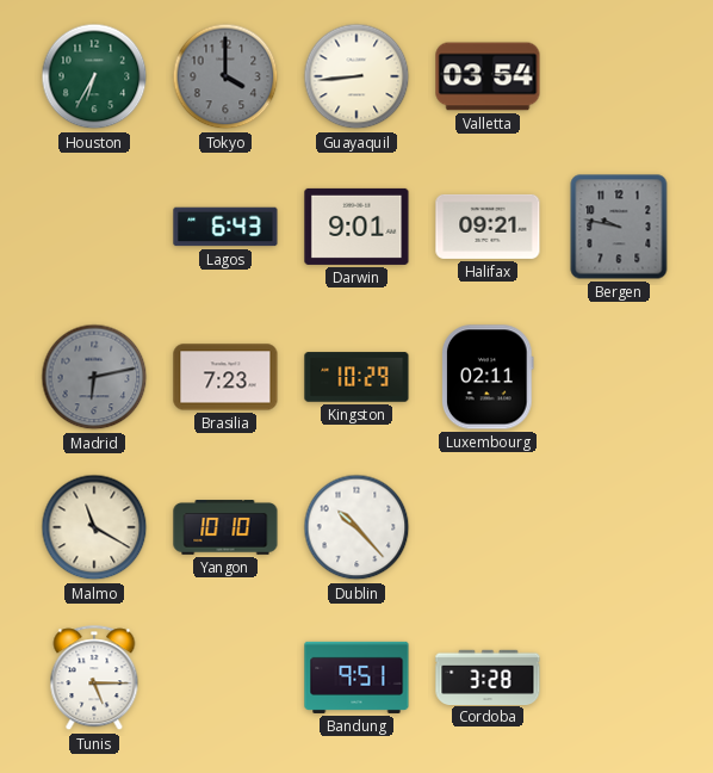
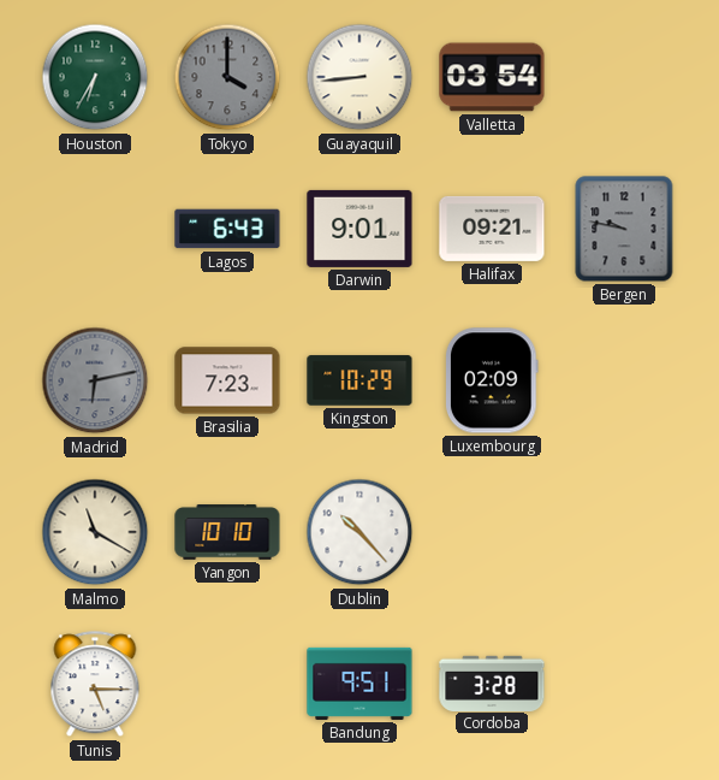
Luxembourg: 02:11 -> 02:09 (492, 380)
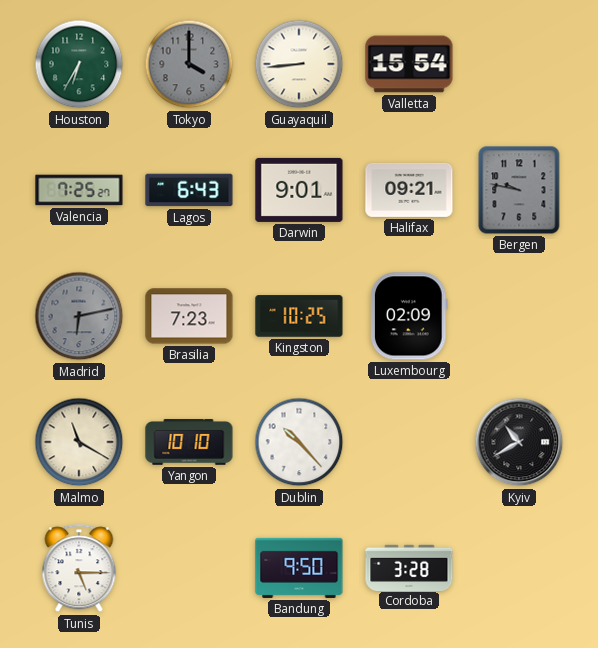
Valletta: 03:54 -> 15:54 (409, 64)
Valencia: none -> 7:25 (79, 190)
Kingston: 10:29 -> 10:25 (299, 316)
Kyiv: none -> 10:40 (519, 442)
Bandung: 9:51 -> 9:50 (299, 568)
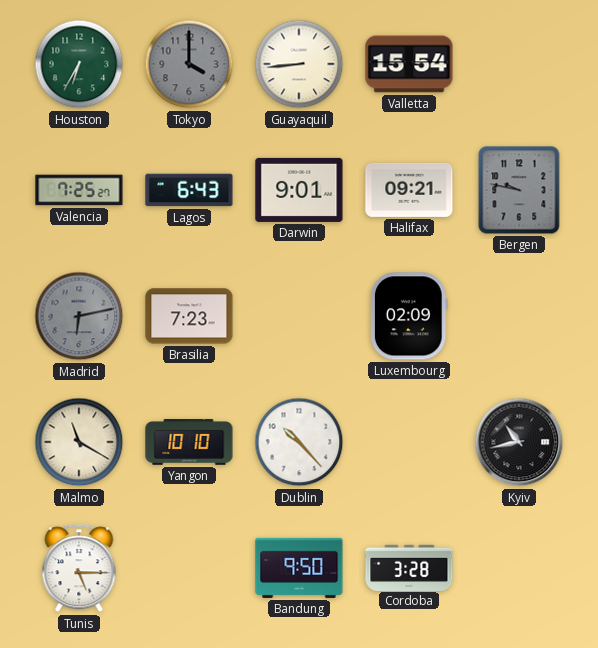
Kingston: 10:25 -> none (299, 316)
Kyiv: 10:40 -> 10:43 (519, 442)
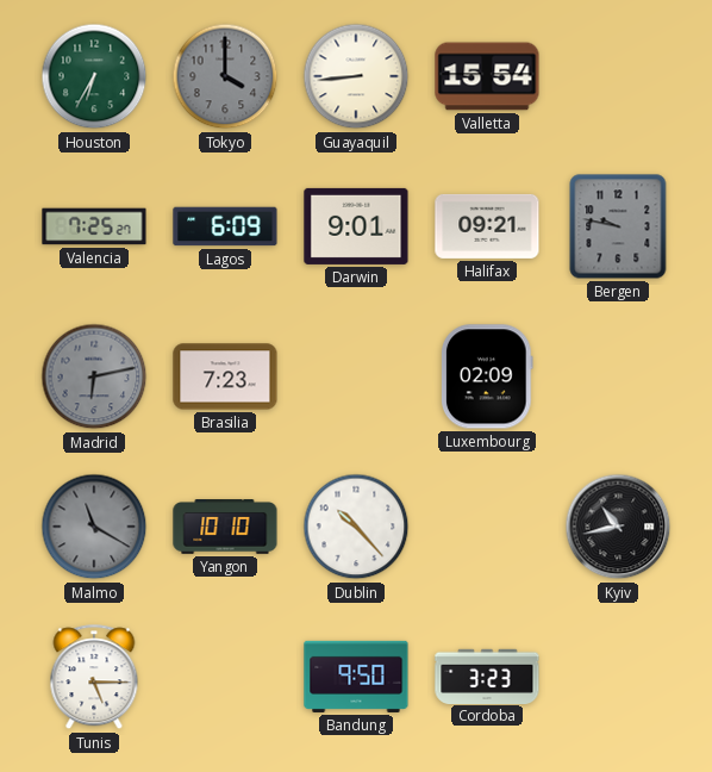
Lagos: 6:43 -> 6:09 (225, 226)
Malmo dial: cream -> grey (94, 527)
Cordoba: 3:28 -> 3:23 (487, 675)
